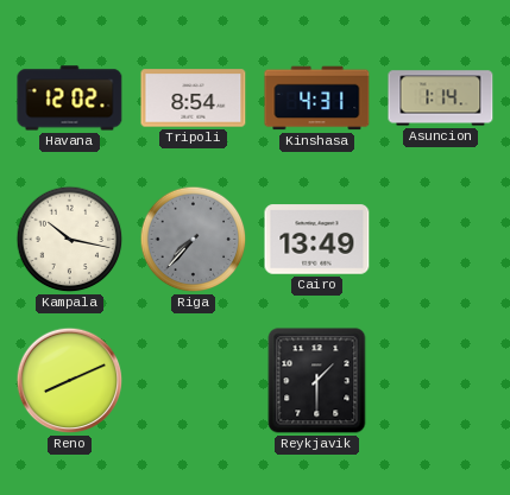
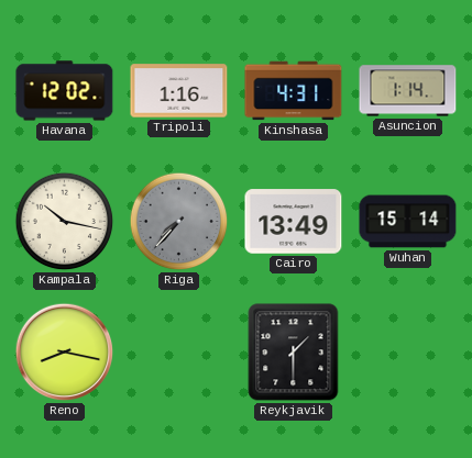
Tripoli: 8:54 -> 1:16 (179, 91)
Wuhan: none -> 15:14 (408, 222)
Reno: 8:11 -> 8:17 (65, 353)
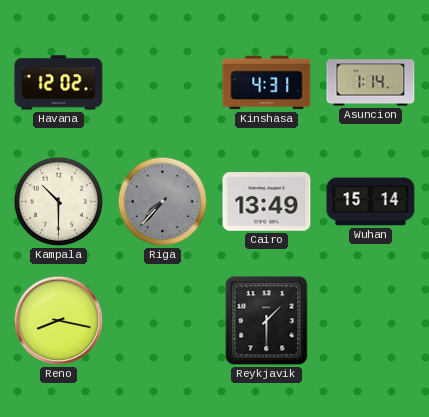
Tripoli: 1:16 -> none (179, 91)
Kampala: 10:17 -> 10:30 (59, 202)
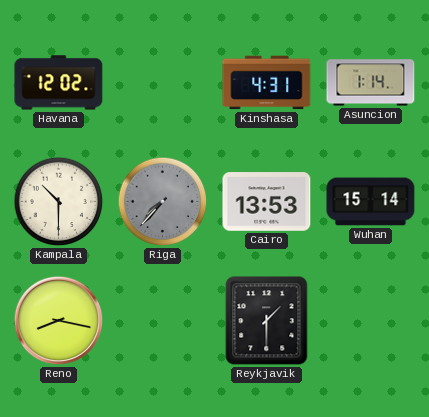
Cairo: 13:49 -> 13:53 (267, 202)
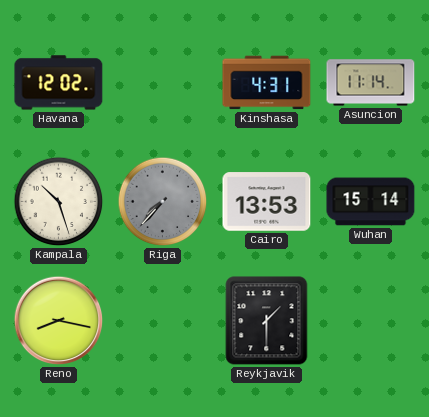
Asuncion: 1:14 -> 11:14 (371, 83)
Kampala: 10:30 -> 10:27 (59, 202)
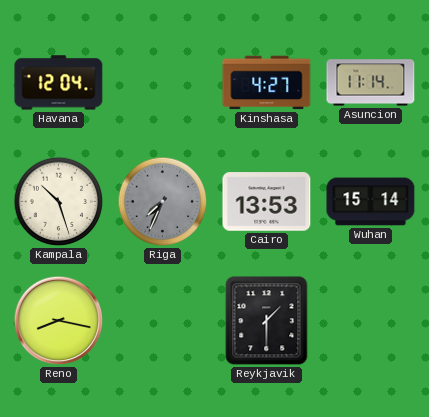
Havana: 12:02 -> 12:04 (59, 83)
Kinshasa: 4:31 -> 4:27 (267, 83)
Riga: 7:37 -> 7:34 (163, 202)
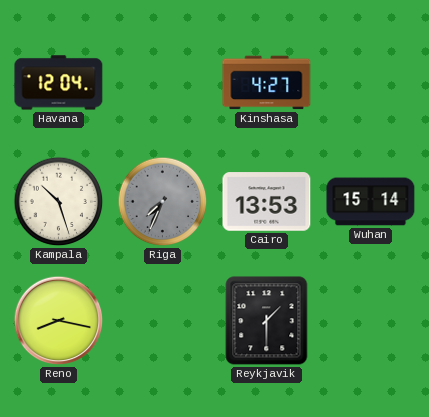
Asuncion: 11:14 -> none (371, 83)
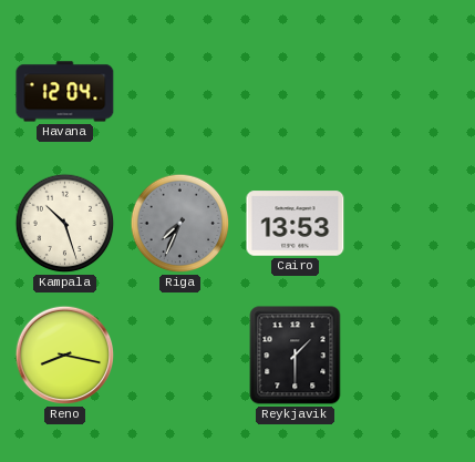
Kinshasa: 4:27 -> none (267, 83)
Wuhan: 15:14 -> none (371, 202)
